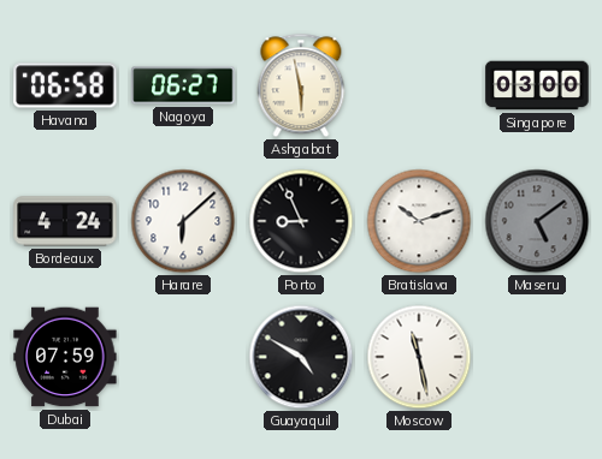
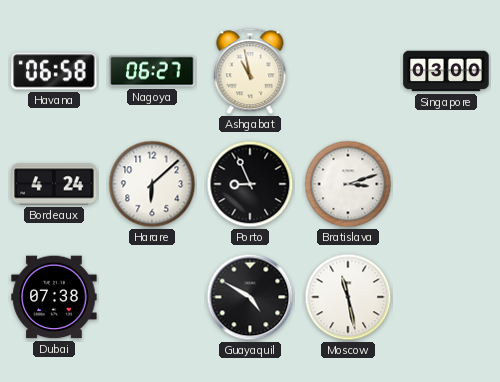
Ashgabat: 5:58 -> 10:58 (250, 71)
Bratislava: 10:12 -> 3:12 (348, 184)
Maseru: 5:09 -> none (537, 221)
Dubai: 07:59 -> 07:38 (54, 297)
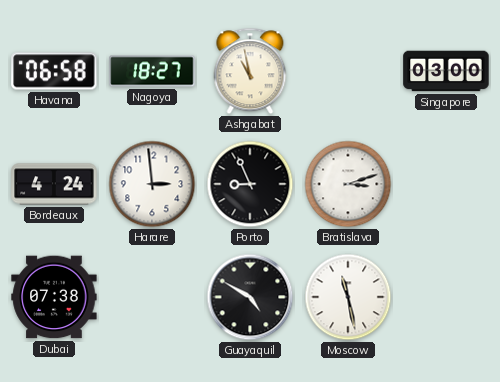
Nagoya: 06:27 -> 18:27 (152, 71)
Harare: 6:08 -> 2:59 (152, 184)
